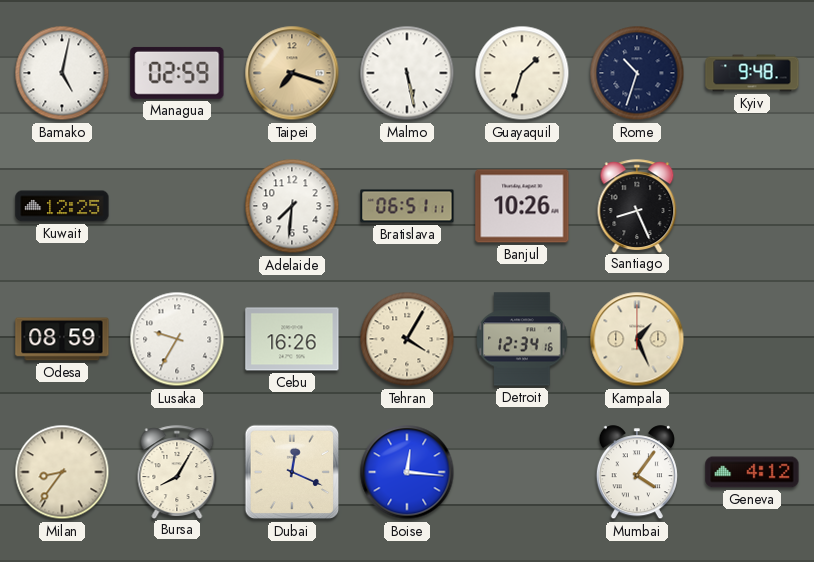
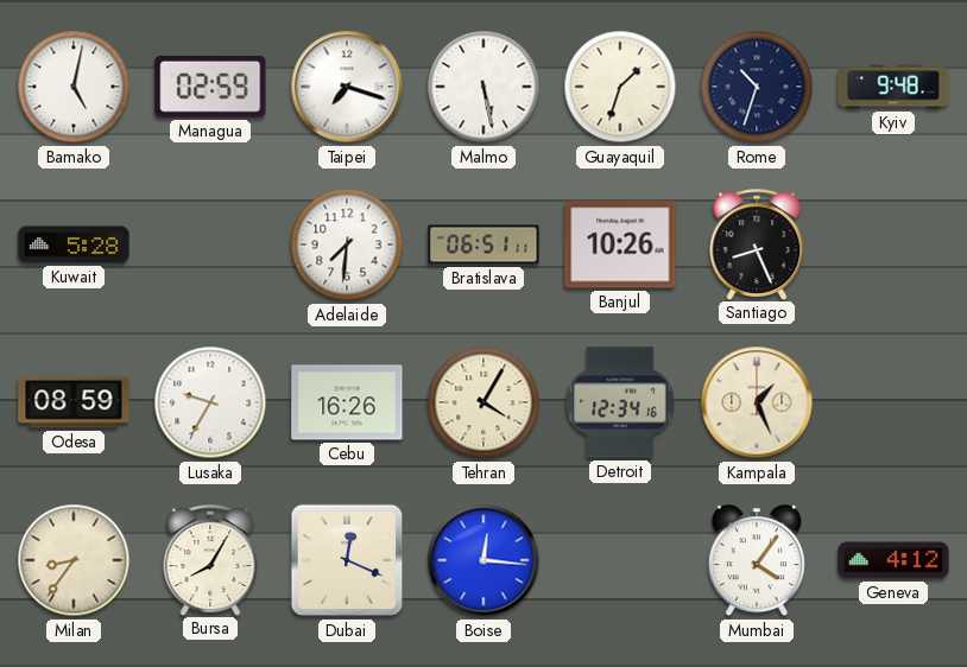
Taipei dial: champagne -> white (347, 87)
Kuwait: 12:25 -> 5:28 (74, 244)
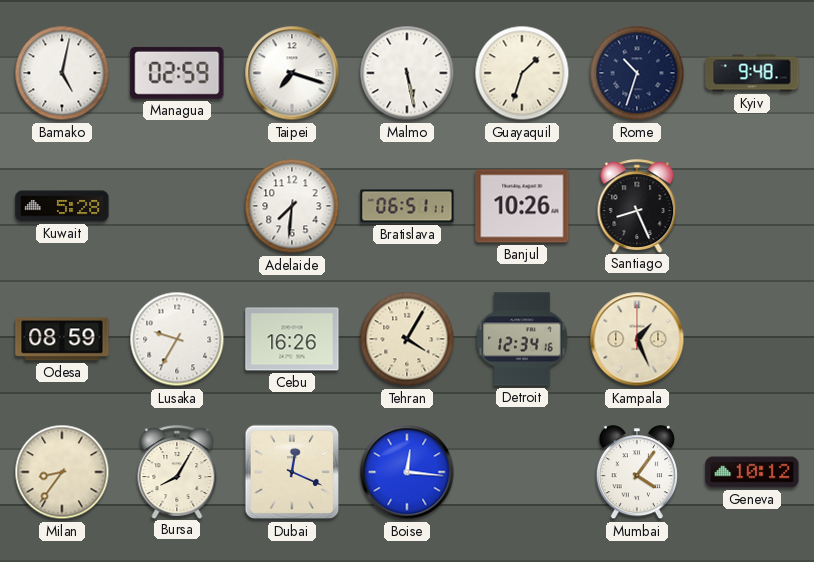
Geneva: 4:12 -> 10:12 (752, 472)
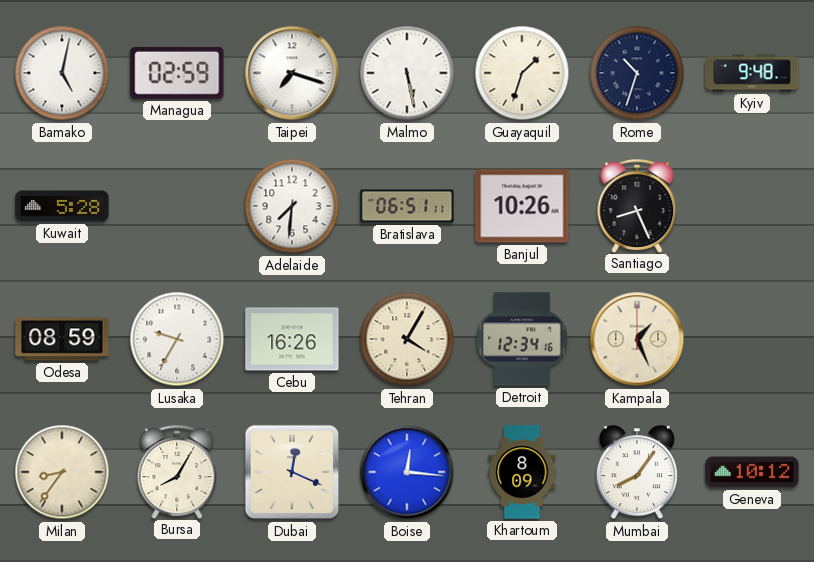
Khartoum: none -> 8:09 (522, 472)
Mumbai: 4:06 -> 8:06 (637, 473)
